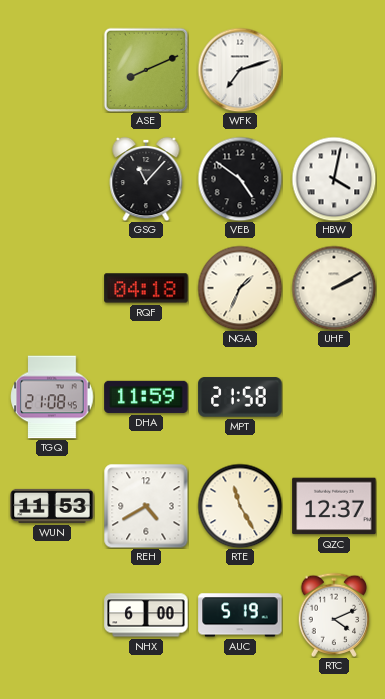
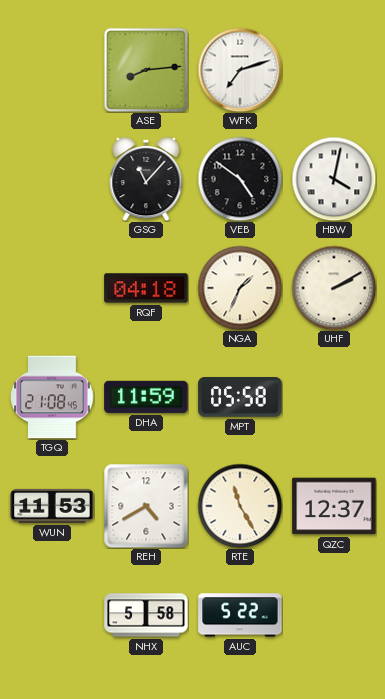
ASE: 8:11 -> 8:14 (146, 70)
MPT: 21:58 -> 05:58 (240, 397)
NHX: 6:00 -> 5:58 (146, 615)
AUC: 5:19 -> 5:22 (240, 615)
RTC: 4:11 -> none (334, 614)
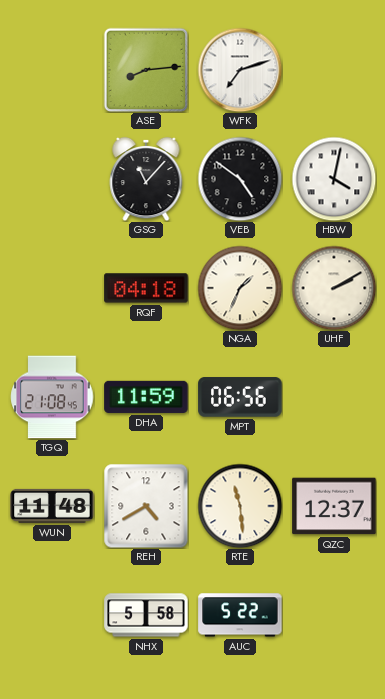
MPT: 05:58 -> 06:56 (240, 397)
WUN: 11:53 -> 11:48 (52, 506)
RTE: 11:25 -> 11:29 (240, 506)
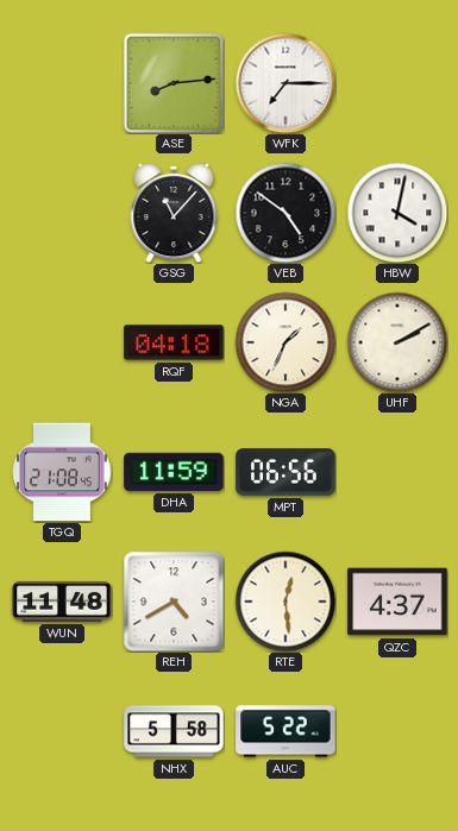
WFK: 7:12 -> 7:15 (286, 83)
RTE: 11:29 -> 12:29 (286, 602)
QZC: 12:37 -> 4:37 (397, 602)
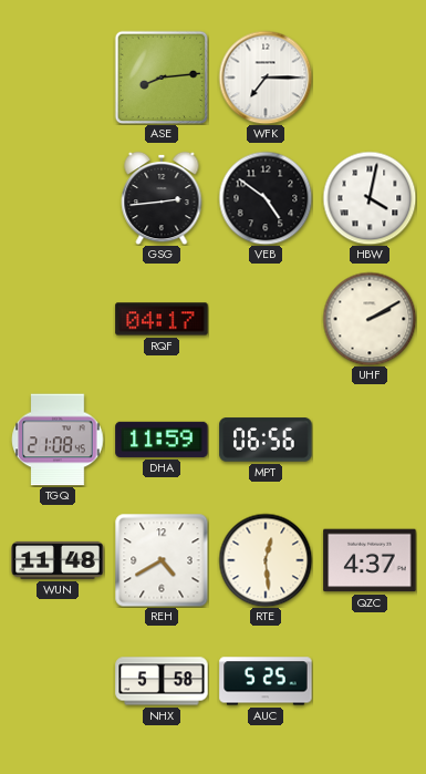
GSG: 11:07 -> 2:44 (162, 198)
RQF: 04:18 -> 04:17 (162, 319)
NGA: 1:34 -> none (286, 342)
AUC: 5:22 -> 5:25 (266, 681)
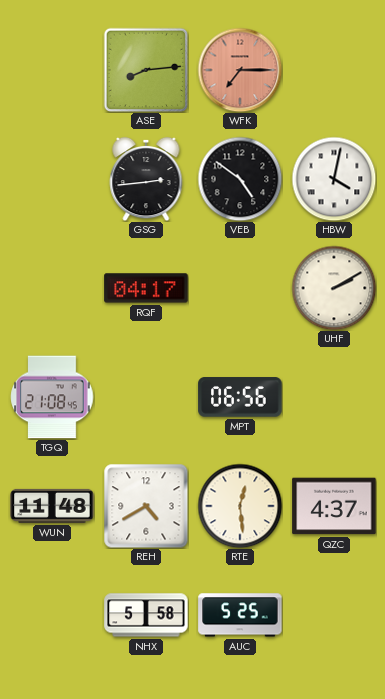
WFK dial: white -> salmon (240, 70)
DHA: 11:59 -> none (162, 440)
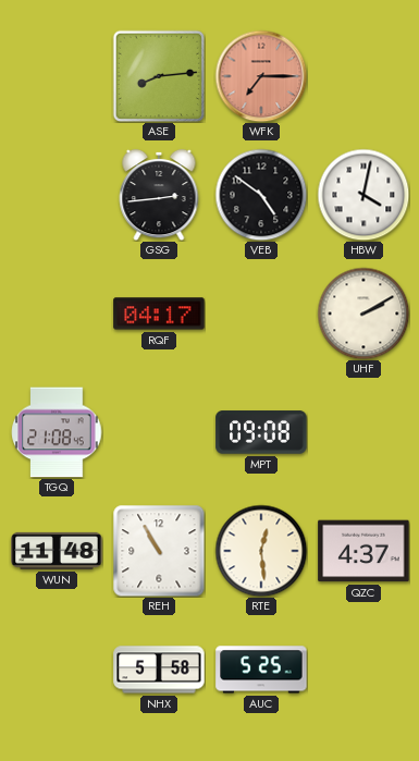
MPT: 06:56 -> 09:08 (261, 432)
REH: 4:40 -> 10:55 (159, 551)
